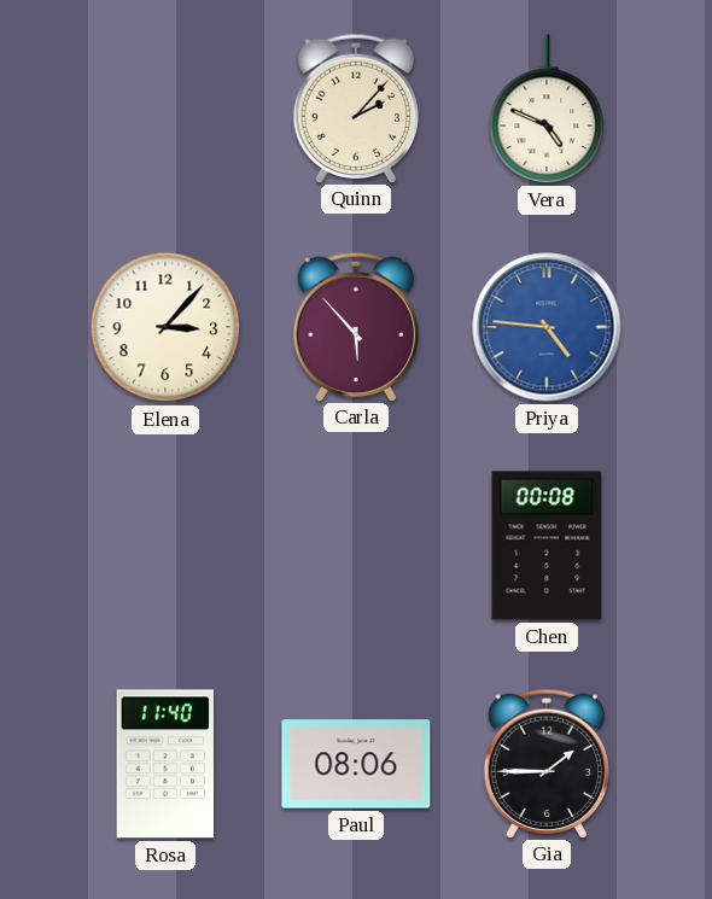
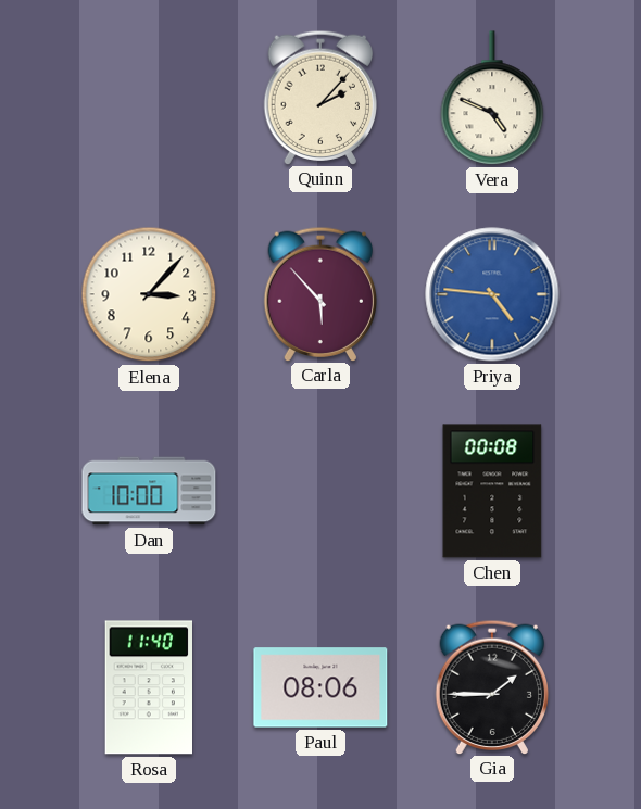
Dan: none -> 10:00 (149, 491)
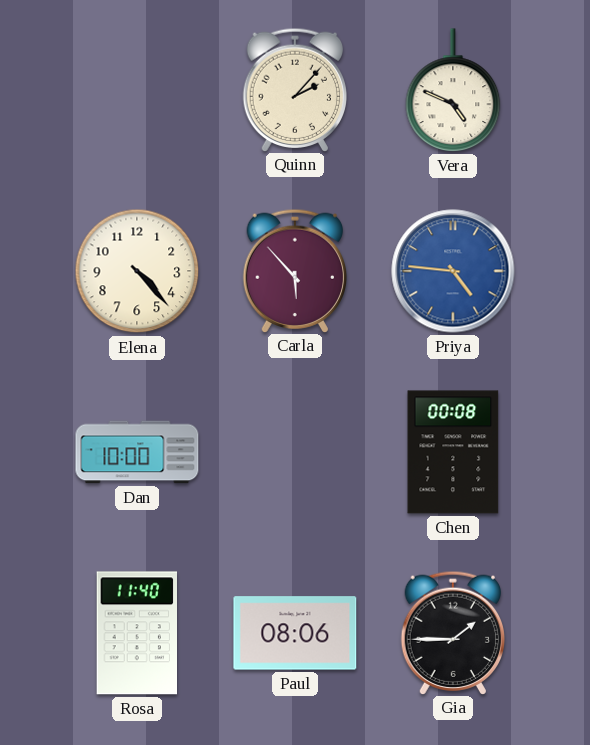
Elena: 3:07 -> 4:23 (137, 271)
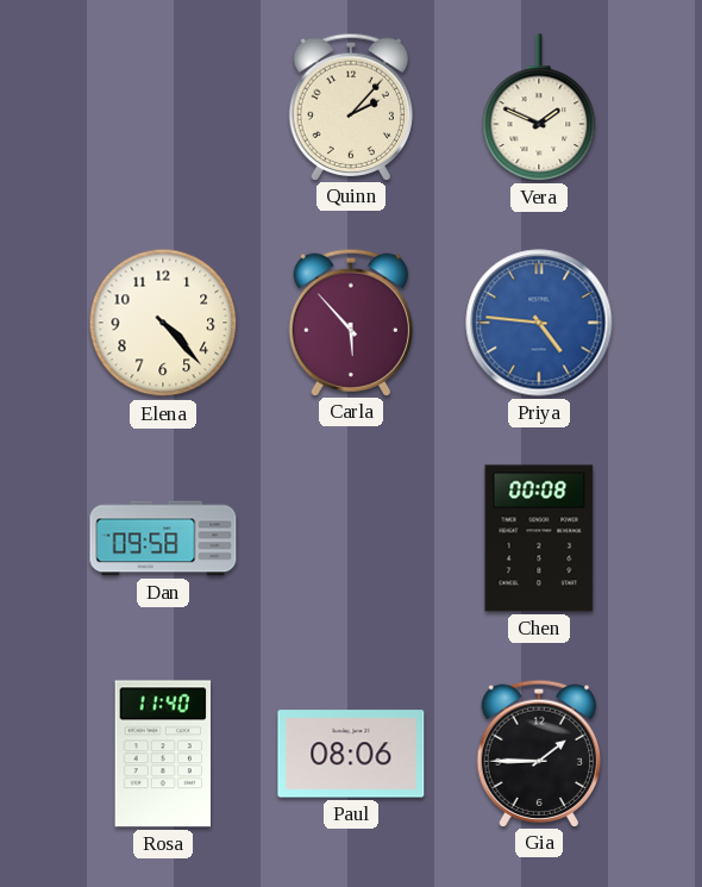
Vera: 4:49 -> 1:49 (539, 107)
Dan: 10:00 -> 09:58 (163, 538)
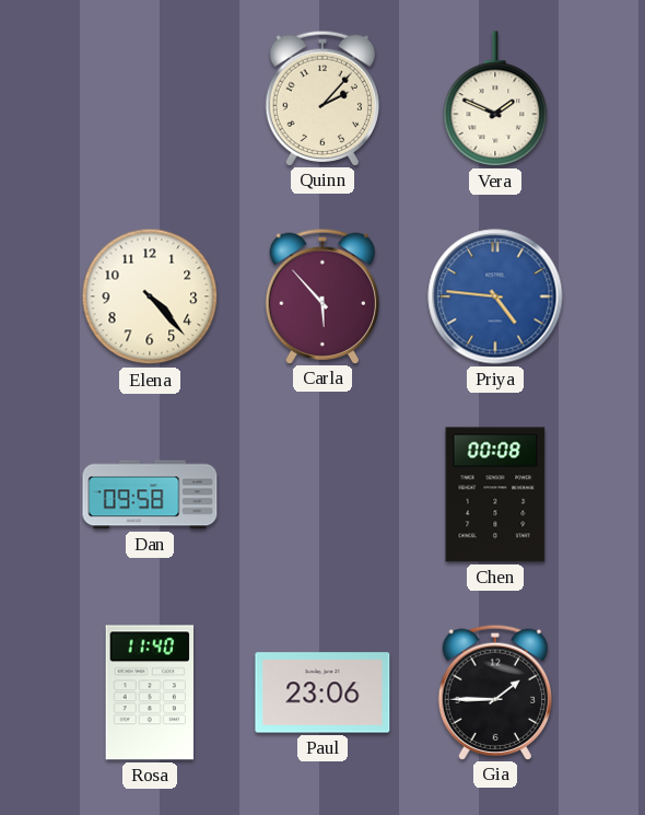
Paul: 08:06 -> 23:06 (322, 692)
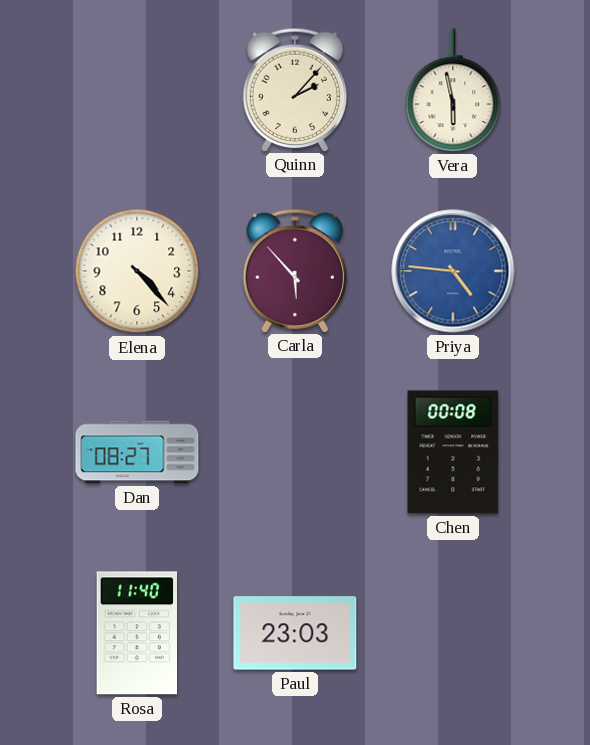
Vera: 1:49 -> 5:58 (453, 90)
Dan: 09:58 -> 08:27 (137, 452)
Paul: 23:06 -> 23:03 (295, 633)
Gia: 1:45 -> none (494, 691)
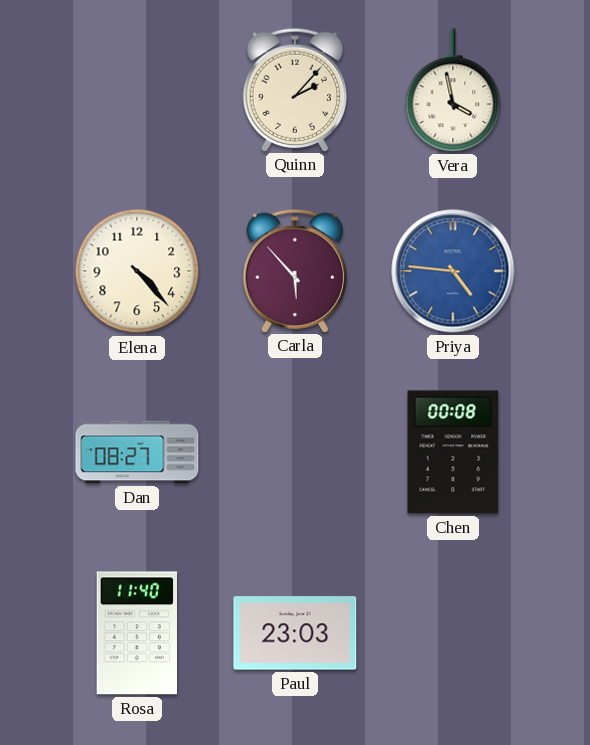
Vera: 5:58 -> 3:58 (453, 90)
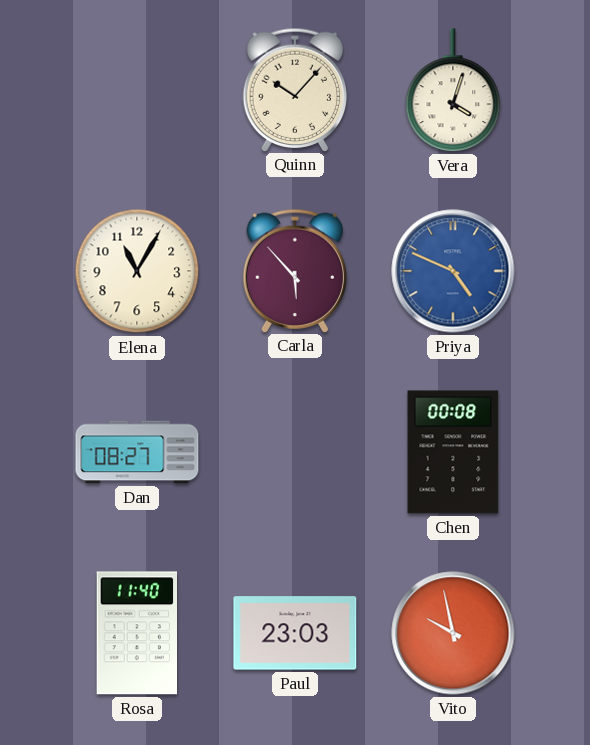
Quinn: 2:07 -> 10:07 (294, 89)
Vera: 3:58 -> 4:03 (453, 90)
Elena: 4:23 -> 11:05 (137, 271)
Priya: 4:46 -> 4:49 (453, 271)
Vito: none -> 9:58 (453, 633)
